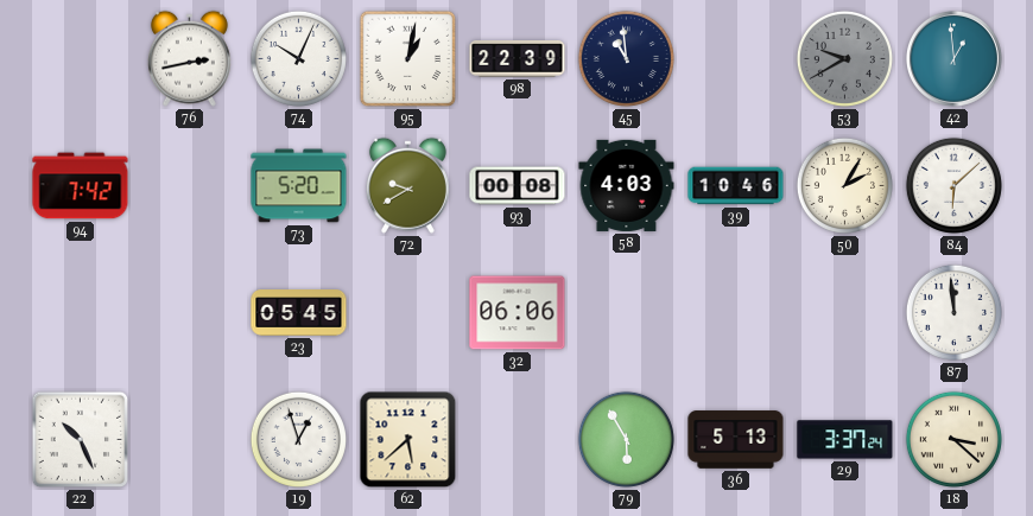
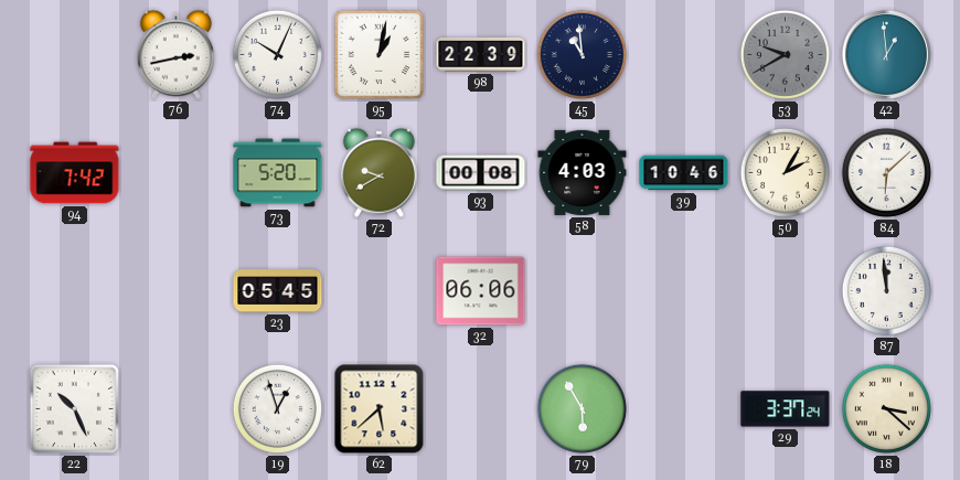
36: 5:13 -> none (736, 440)
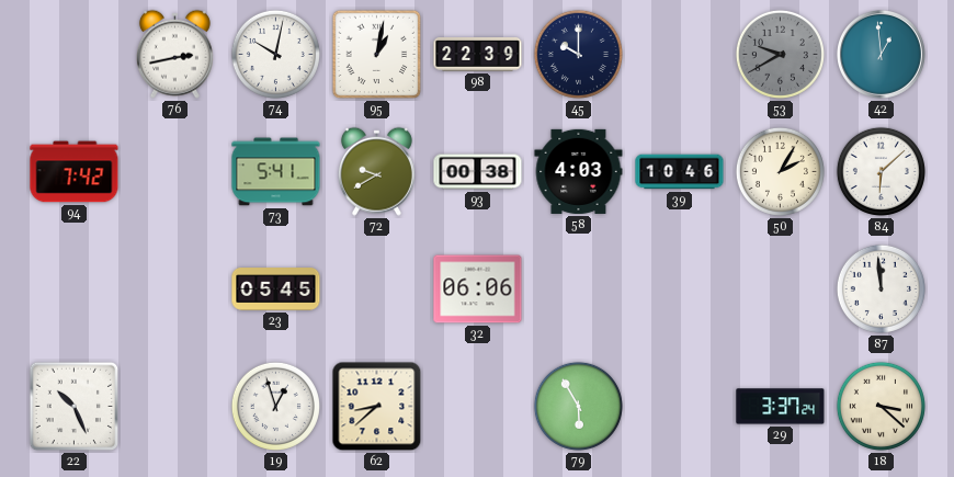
74: 10:04 -> 10:02 (275, 54)
45: 10:59 -> 10:00 (578, 54)
73: 5:20 -> 5:41 (276, 172)
93: 00:08 -> 00:38 (478, 172)
62: 5:38 -> 8:38 (377, 407)
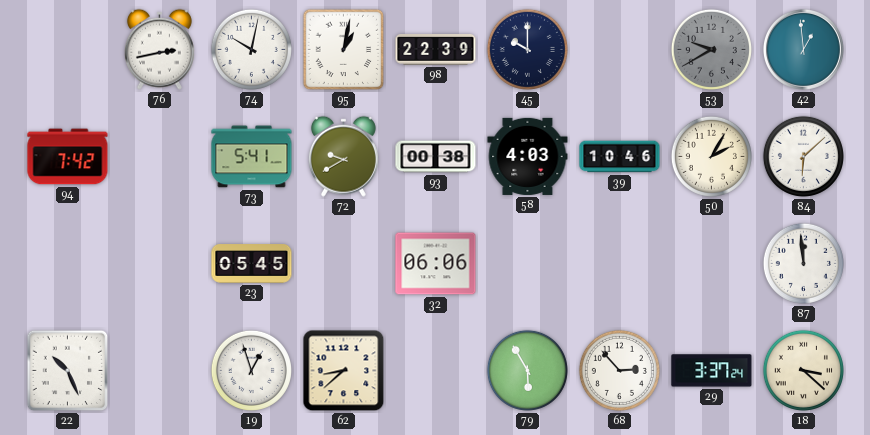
68: none -> 2:53 (619, 370)
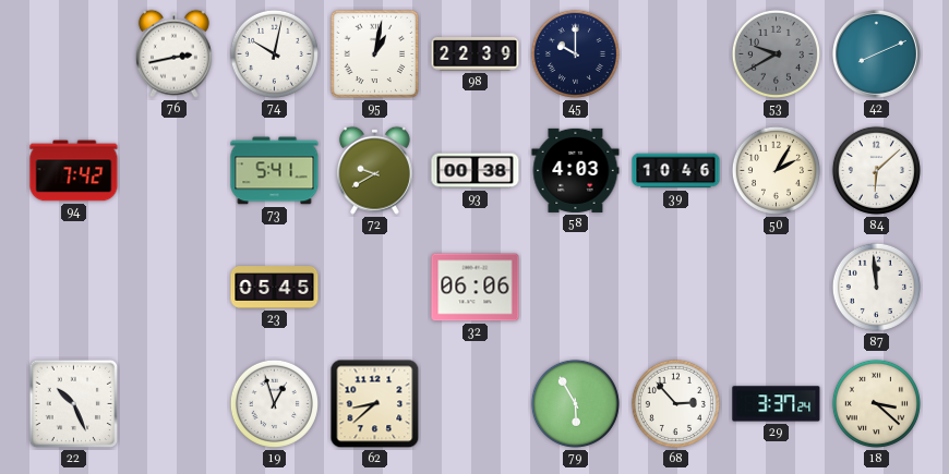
42: 12:59 -> 8:11 (876, 53)
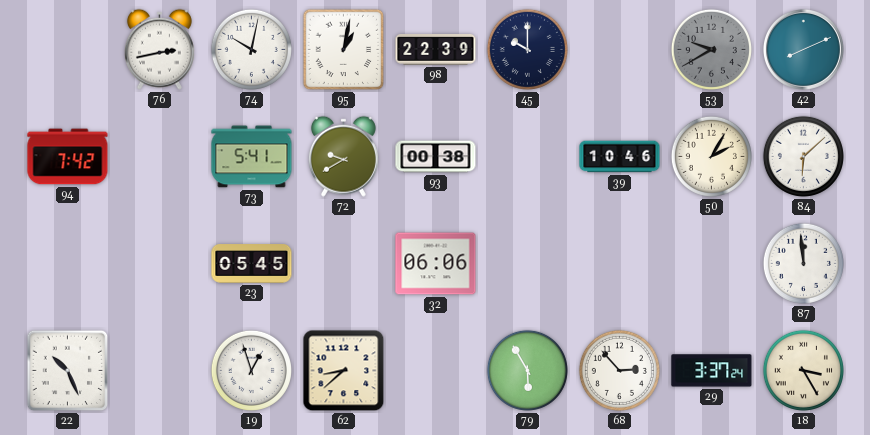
58: 4:03 -> none (576, 170)
18: 3:22 -> 3:25 (803, 370)
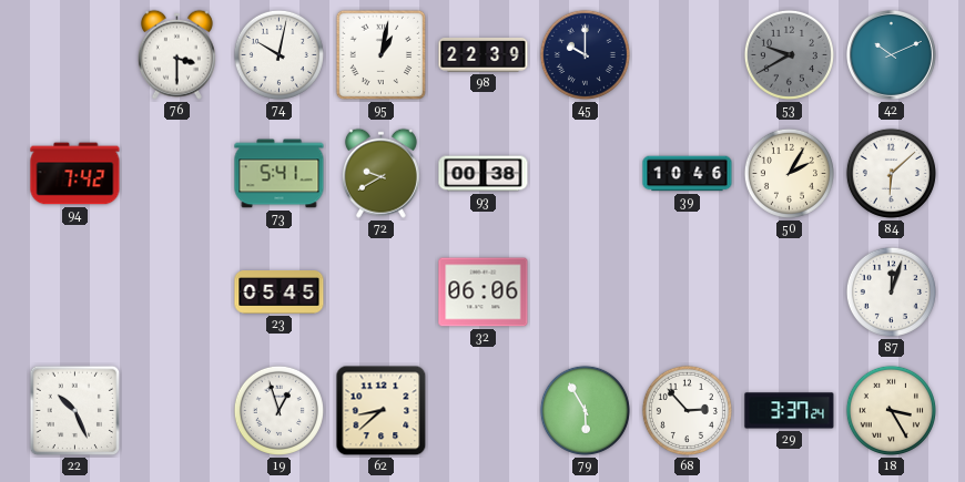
76: 2:43 -> 3:30 (176, 54)
42: 8:11 -> 10:11 (891, 54)
87: 11:59 -> 12:03 (891, 291)
